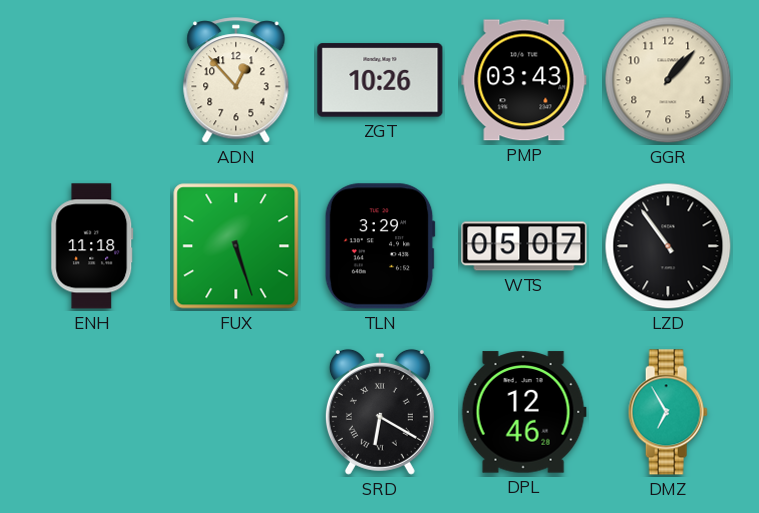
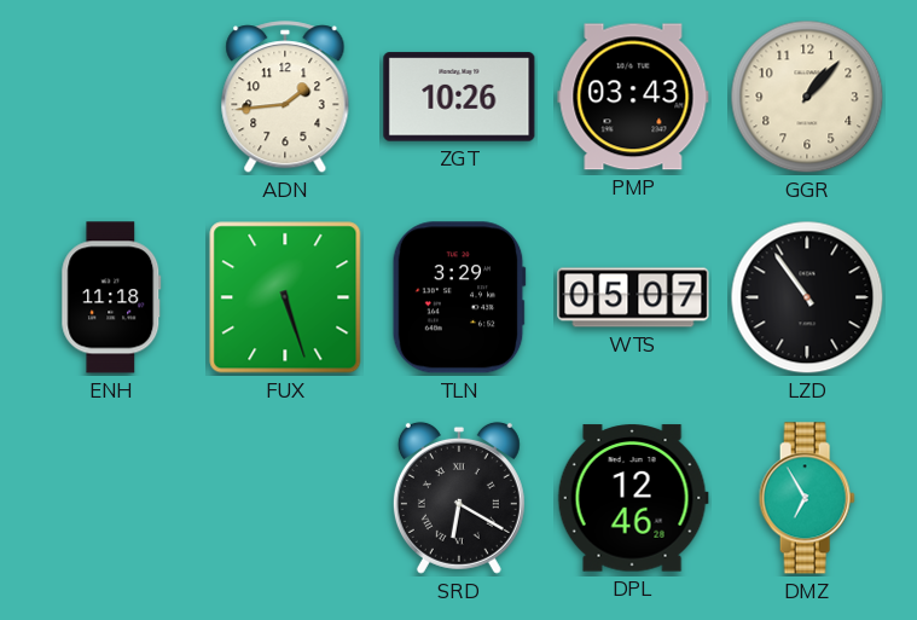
ADN: 12:53 -> 1:44 (285, 98)
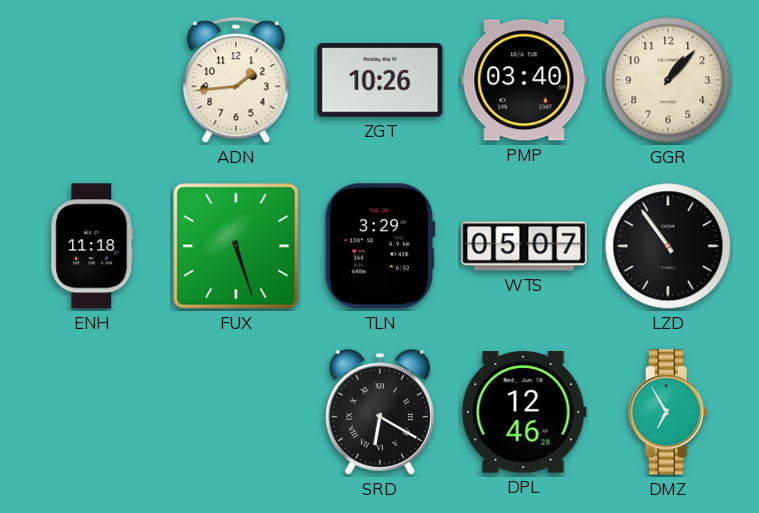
PMP: 03:43 -> 03:40 (524, 80)
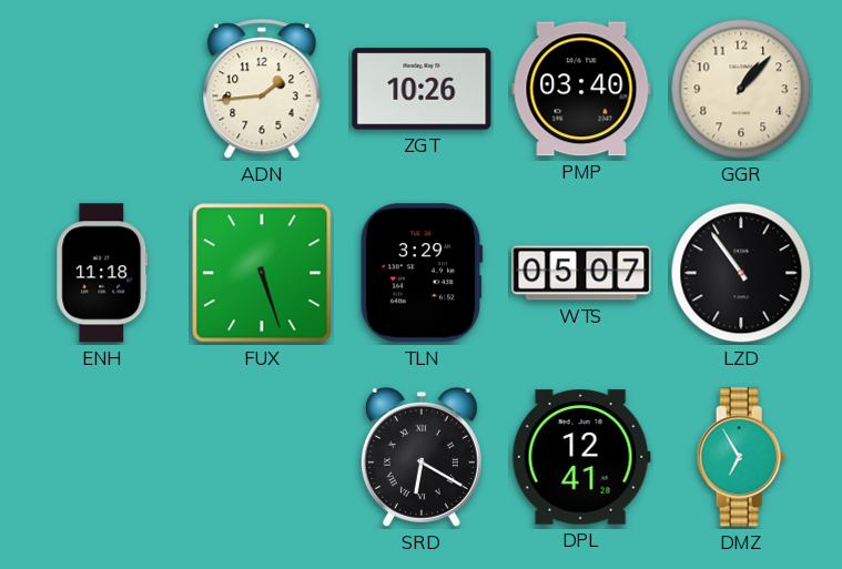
DPL: 12:46 -> 12:41 (581, 457)
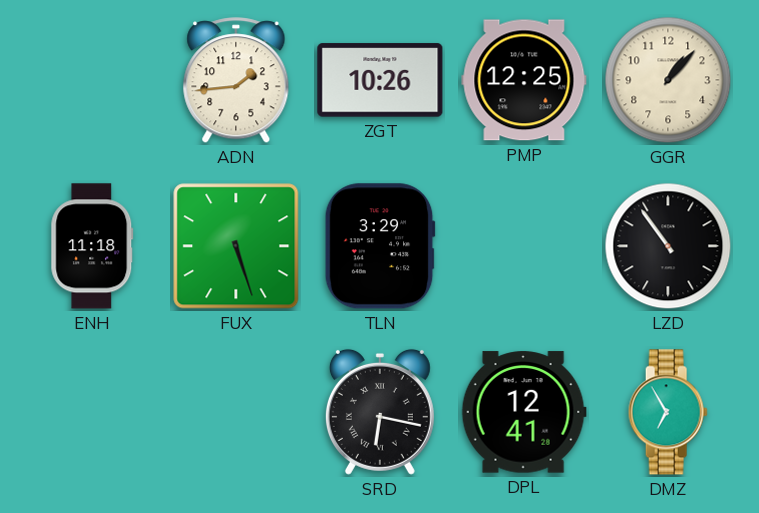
PMP: 03:40 -> 12:25 (524, 80)
WTS: 05:07 -> none (581, 273)
SRD: 6:20 -> 6:17 (380, 412)
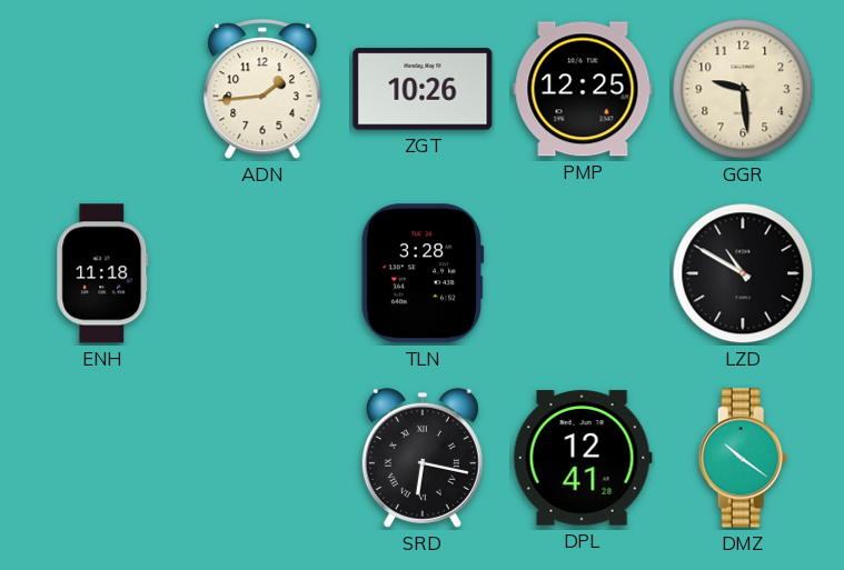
GGR: 1:07 -> 9:29 (743, 89)
FUX: 5:27 -> none (236, 246)
TLN: 3:29 -> 3:28 (423, 273)
LZD: 10:54 -> 10:50 (743, 273)
DMZ: 6:55 -> 10:21 (743, 458)
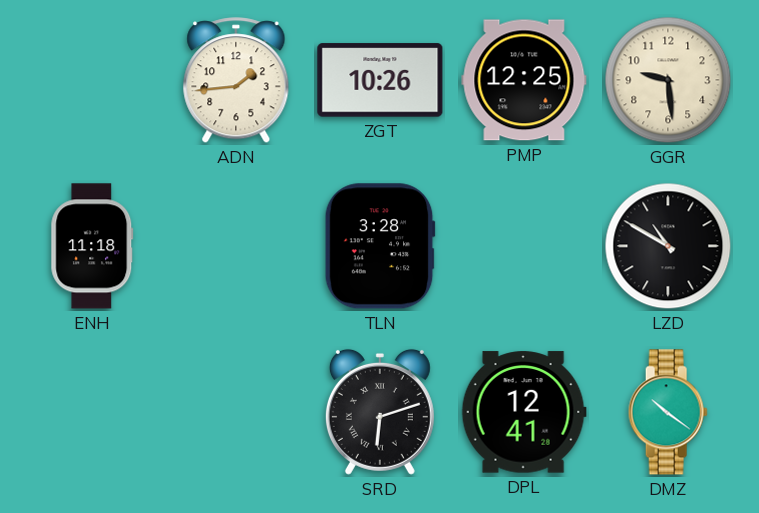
SRD: 6:17 -> 6:12 (380, 412)
